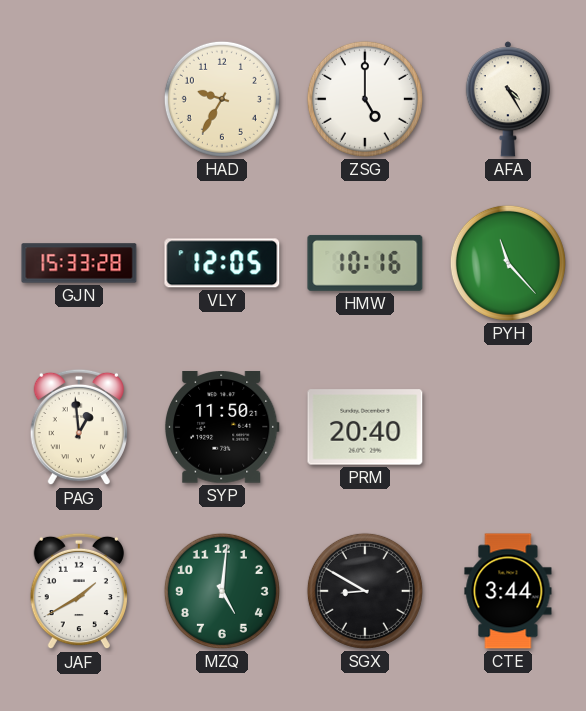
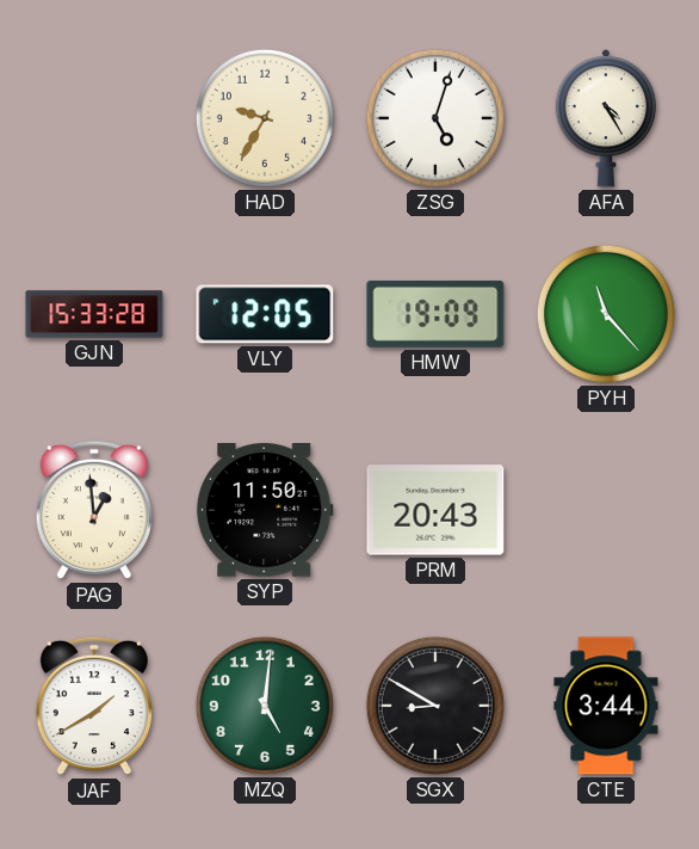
ZSG: 5:00 -> 5:03 (435, 118)
HMW: 10:16 -> 19:09 (435, 314)
PRM: 20:40 -> 20:43 (435, 510)
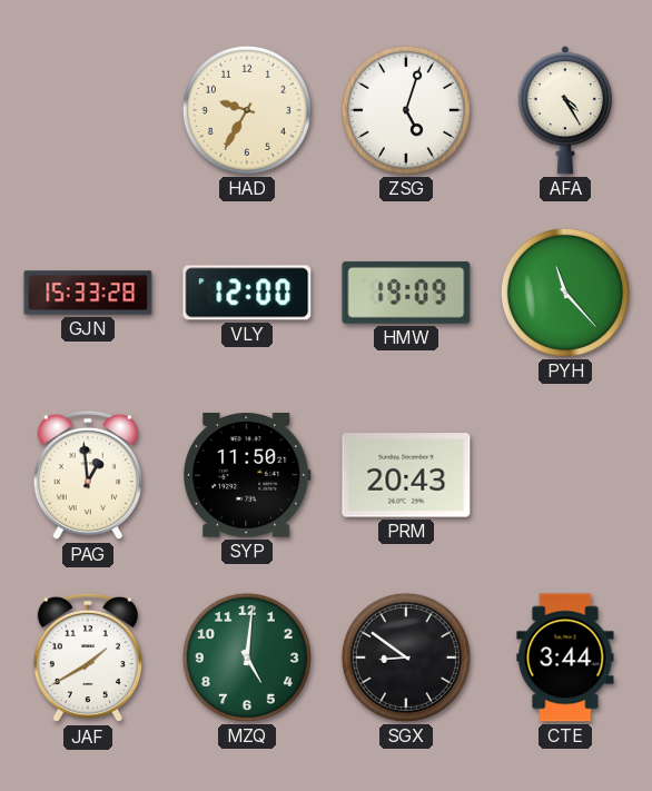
VLY: 12:05 -> 12:00 (247, 293)
SGX: 8:50 -> 8:51 (406, 657)
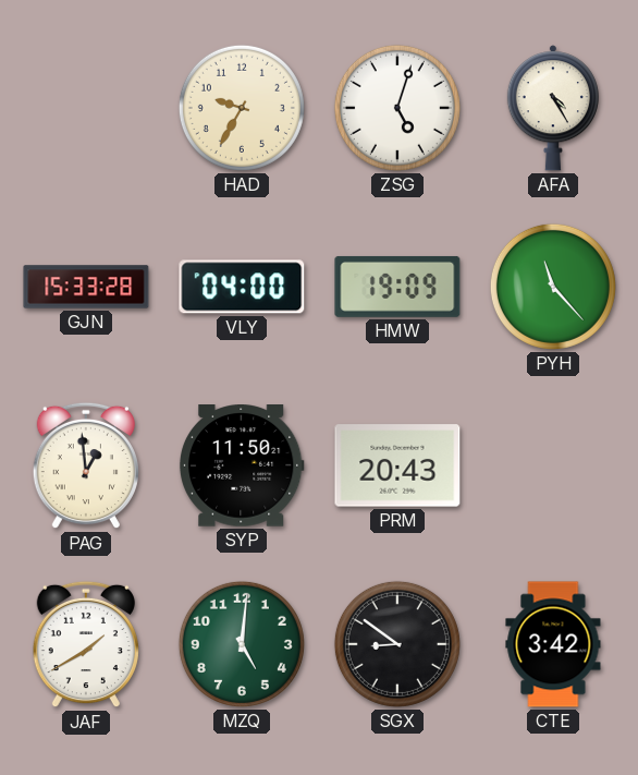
VLY: 12:00 -> 04:00 (242, 287)
CTE: 3:44 -> 3:42 (553, 644)
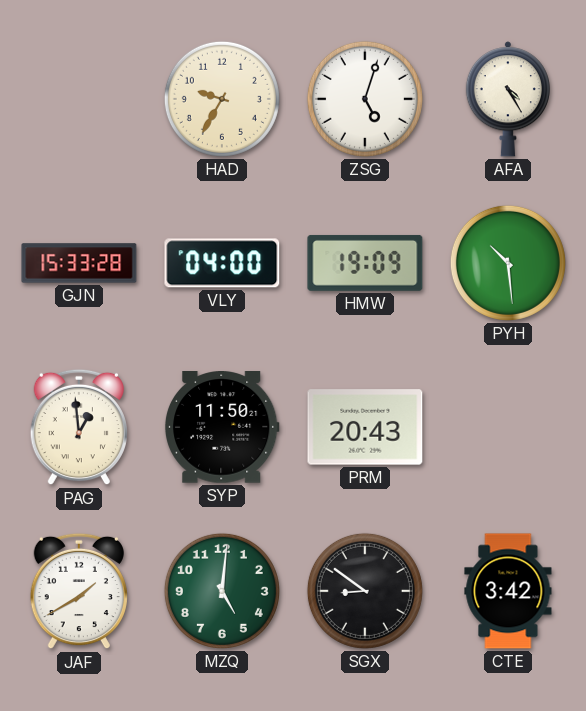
PYH: 11:23 -> 10:29 (508, 263)
